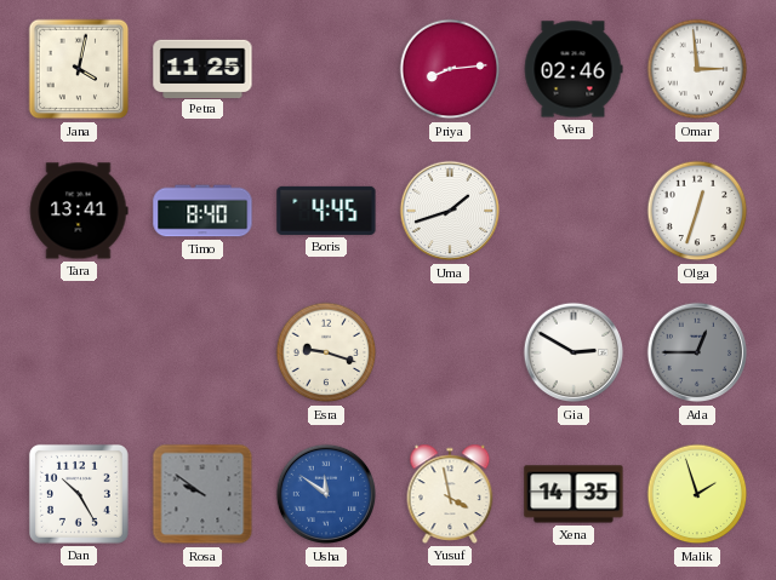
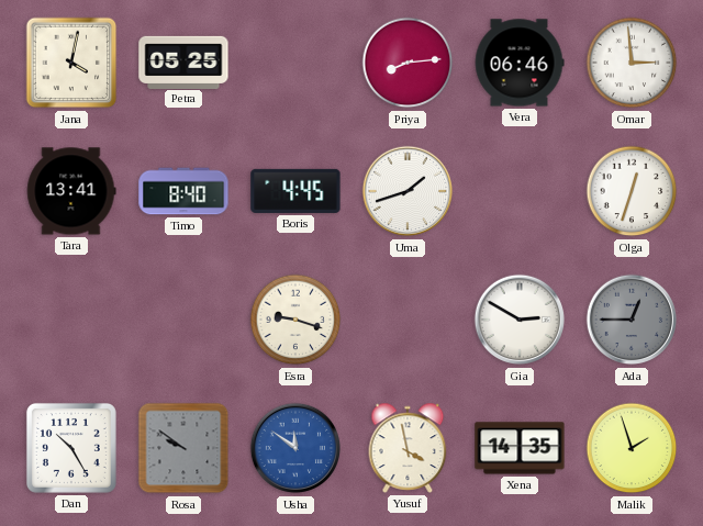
Petra: 11:25 -> 05:25 (183, 61)
Vera: 02:46 -> 06:46 (520, 63)
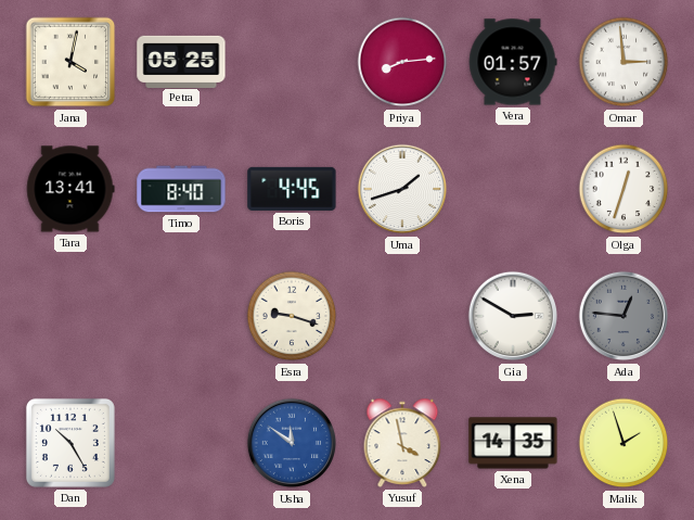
Vera: 06:46 -> 01:57 (513, 62)
Ada: 12:45 -> 12:46 (624, 316)
Rosa: 9:51 -> none (183, 448)
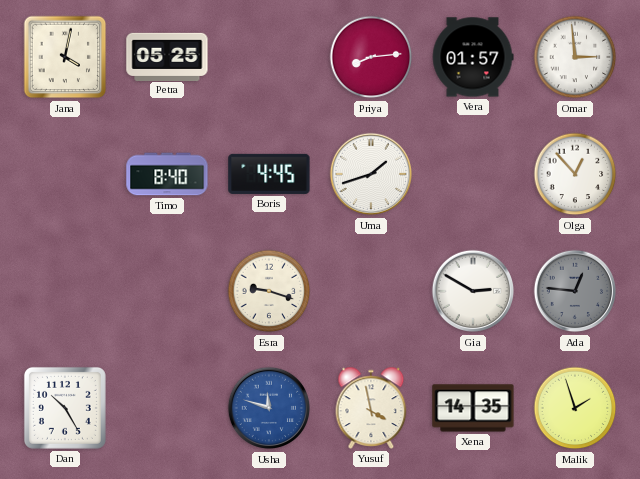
Tara: 13:41 -> none (70, 189)
Olga: 12:33 -> 12:53 (575, 174)
Usha: 11:51 -> 11:48 (269, 408)
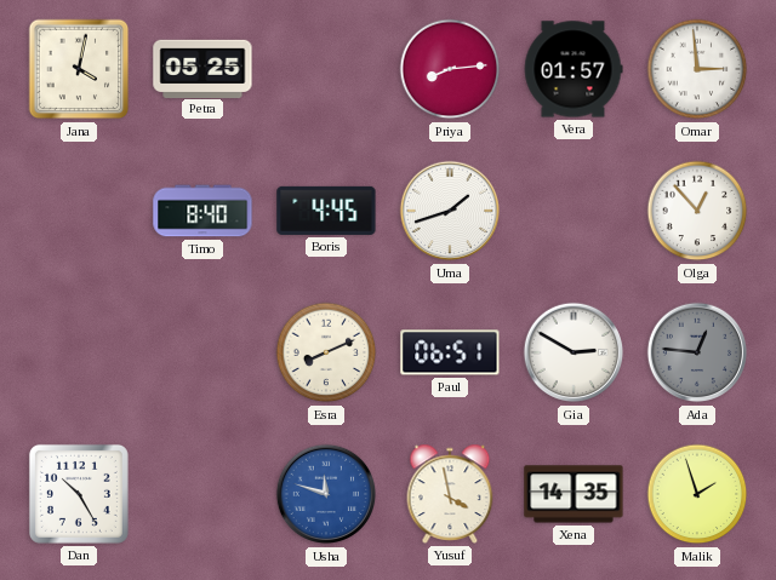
Esra: 9:18 -> 8:11 (326, 352)
Paul: none -> 06:51 (450, 352)
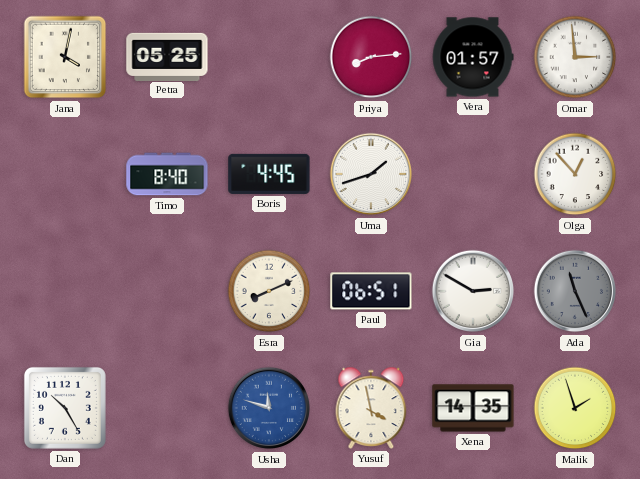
Ada: 12:46 -> 11:26 (575, 291)
